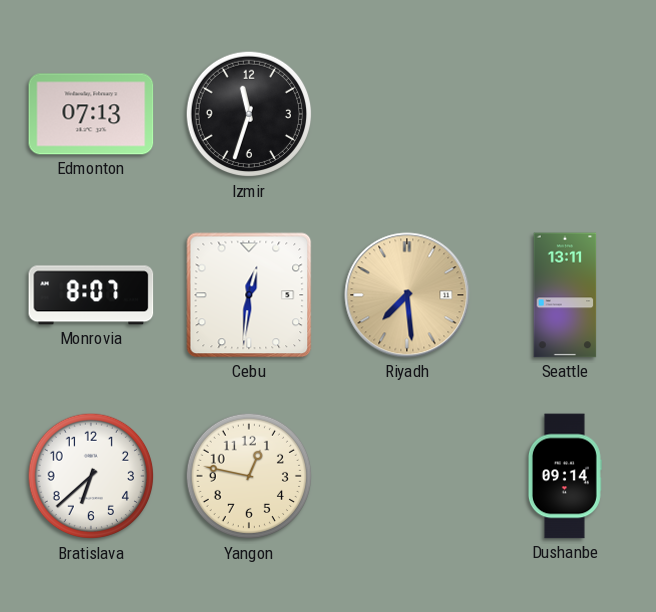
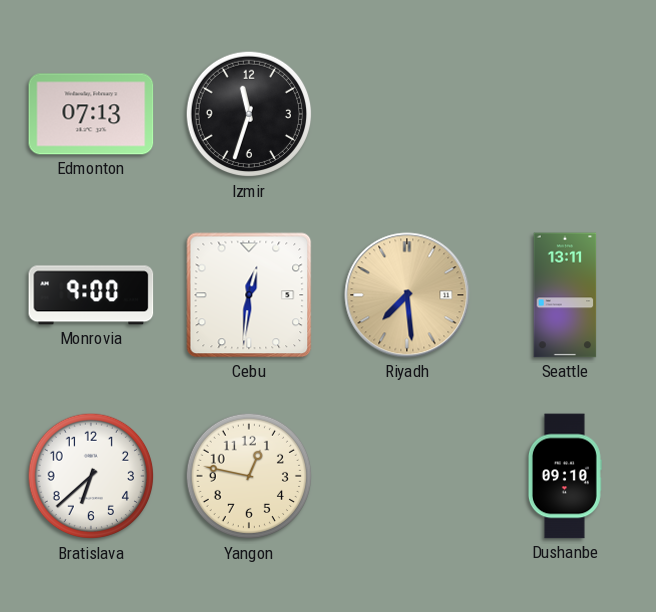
Monrovia: 8:07 -> 9:00 (91, 295)
Dushanbe: 09:14 -> 09:10 (564, 476)
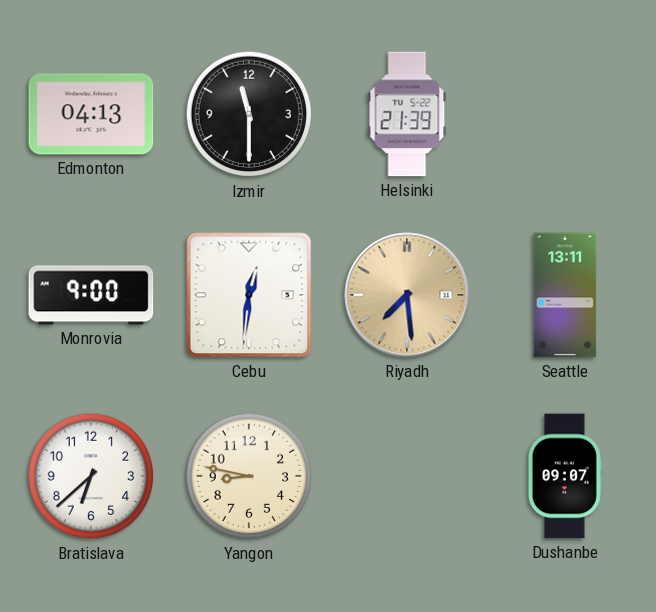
Edmonton: 07:13 -> 04:13 (91, 114)
Izmir: 11:33 -> 11:30 (249, 114)
Helsinki: none -> 21:39 (407, 114)
Yangon: 12:47 -> 8:47 (249, 476)
Dushanbe: 09:10 -> 09:07 (564, 476)
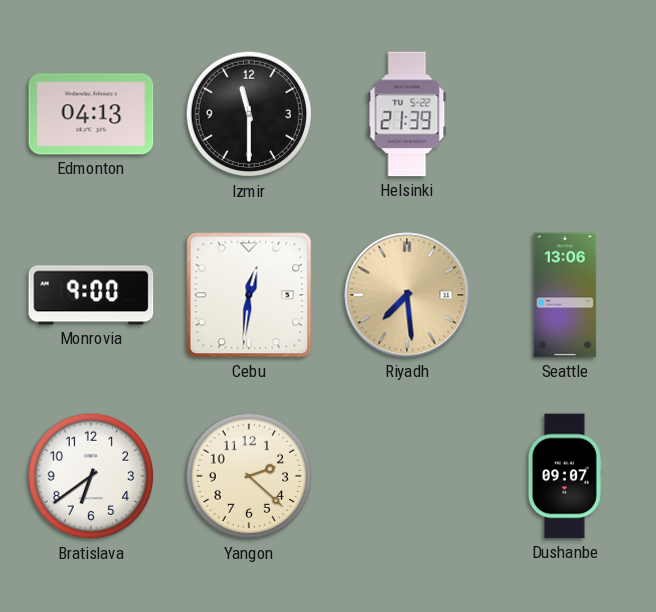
Seattle: 13:11 -> 13:06 (565, 295)
Bratislava: 6:38 -> 6:39 (91, 476)
Yangon: 8:47 -> 2:22 (249, 476)
